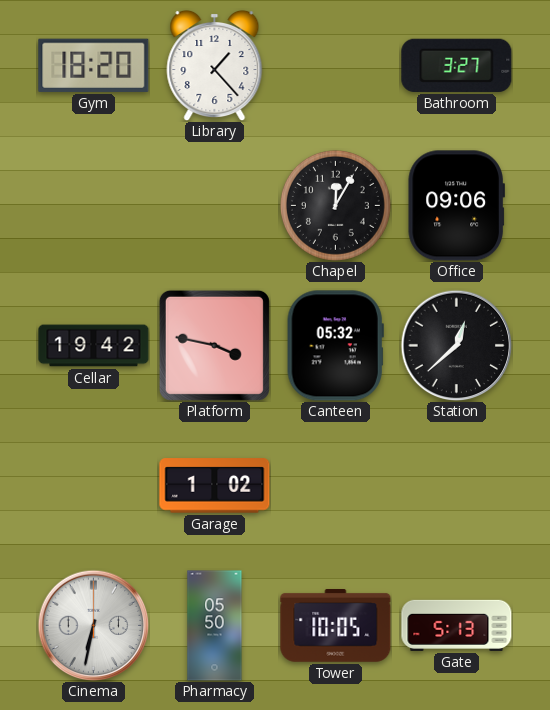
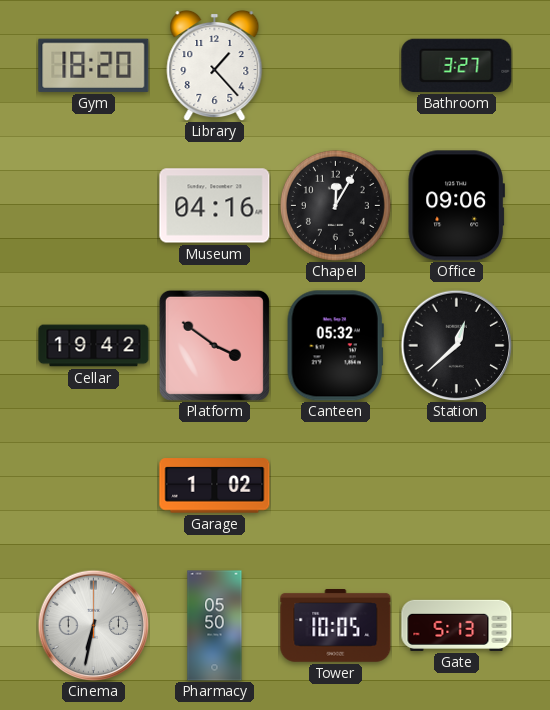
Museum: none -> 04:16 (215, 206)
Platform: 3:47 -> 3:51 (214, 345)
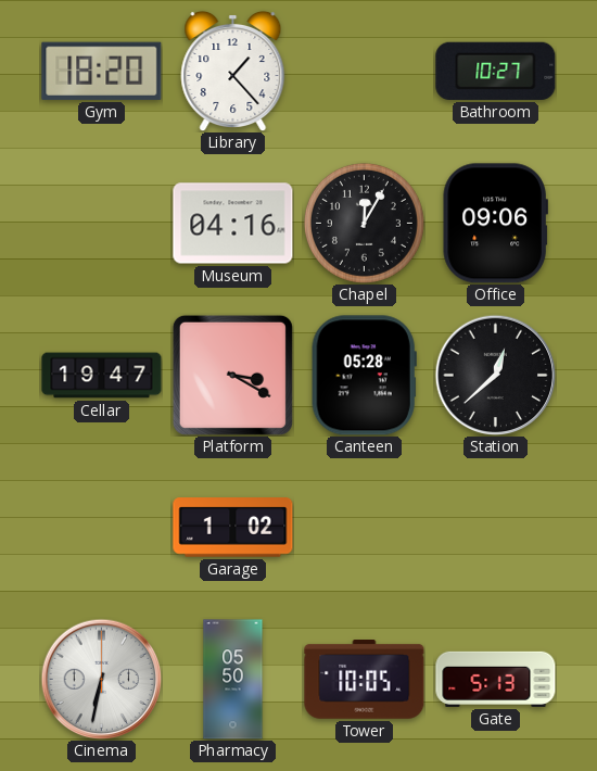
Bathroom: 3:27 -> 10:27 (496, 71)
Cellar: 19:42 -> 19:47 (102, 376)
Platform: 3:51 -> 3:20 (232, 375)
Canteen: 05:32 -> 05:28 (364, 376)
